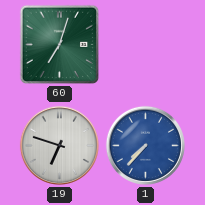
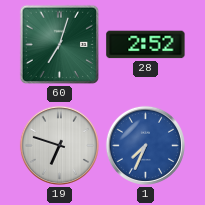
28: none -> 2:52 (146, 45)
1: 7:37 -> 7:34 (145, 145)
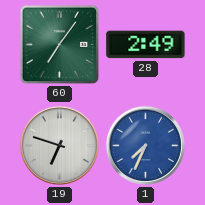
60: 7:03 -> 7:06 (60, 45)
28: 2:52 -> 2:49 (146, 45)
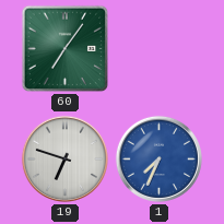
28: 2:49 -> none (146, 45)
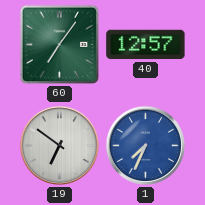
40: none -> 12:57 (146, 45)
19: 6:48 -> 6:51 (59, 145)
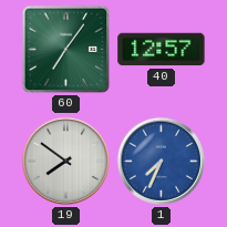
19: 6:51 -> 7:51 (65, 161)
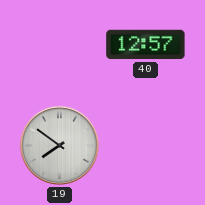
60: 7:06 -> none (66, 50)
1: 7:34 -> none (161, 161)
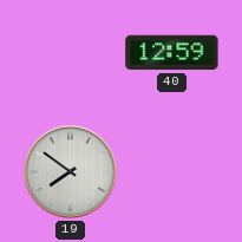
40: 12:57 -> 12:59 (172, 53)
